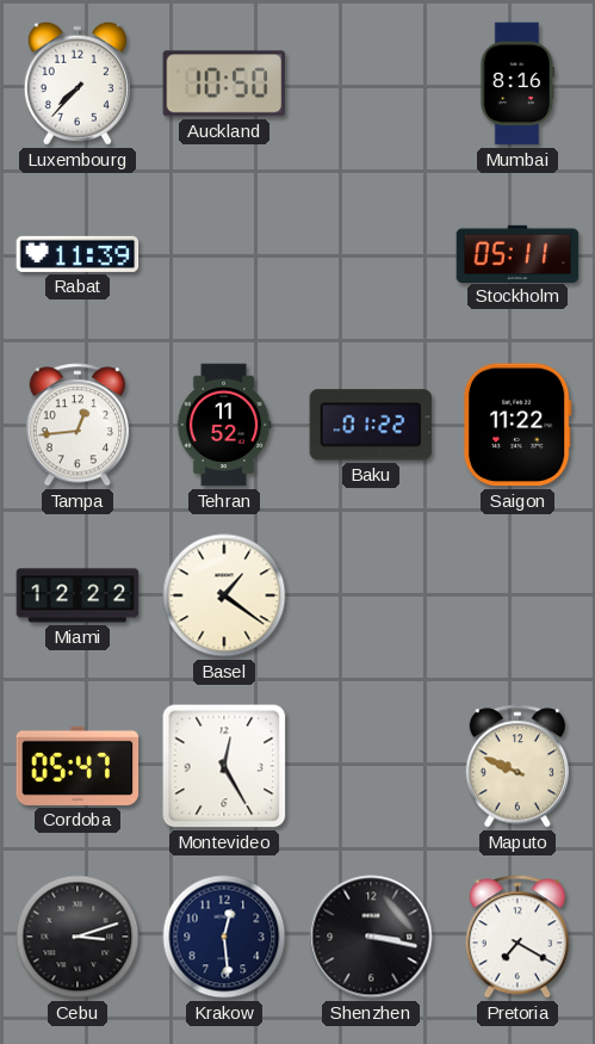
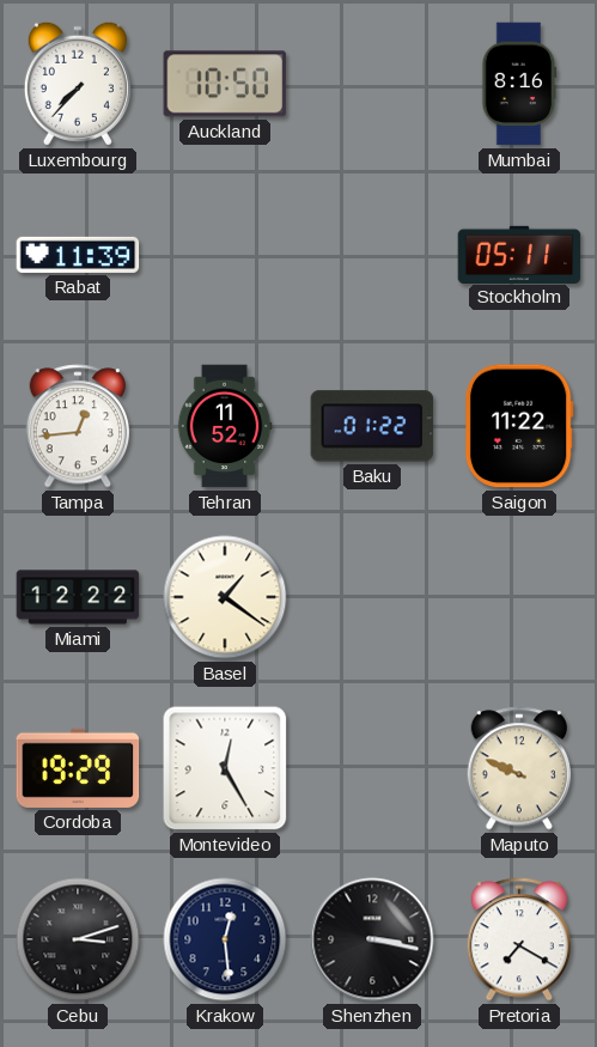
Cordoba: 05:47 -> 19:29 (78, 768)
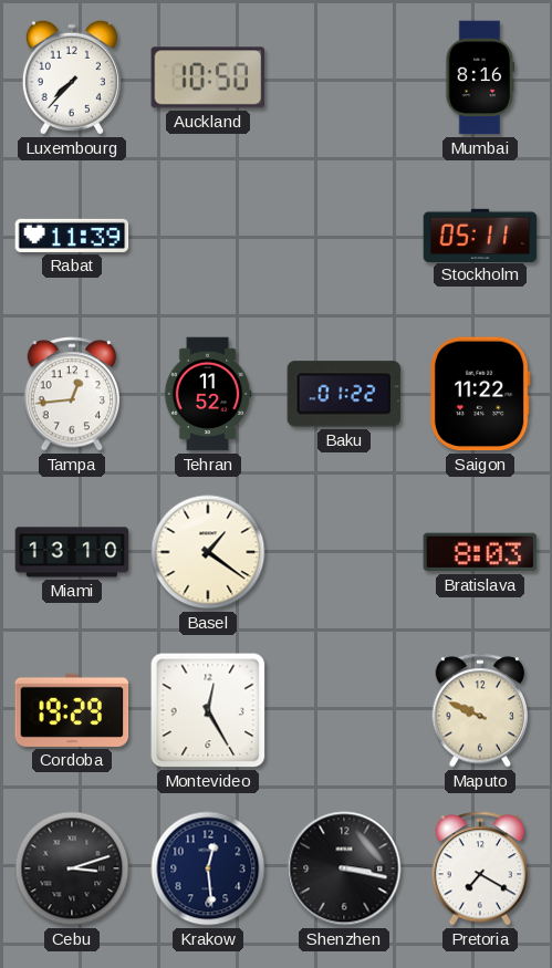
Miami: 12:22 -> 13:10 (72, 552)
Bratislava: none -> 8:03 (480, 552)
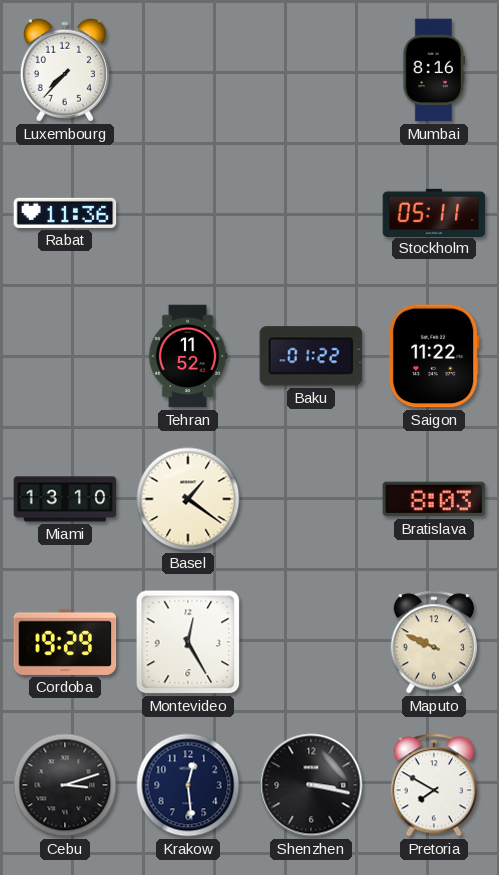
Auckland: 10:50 -> none (208, 77)
Rabat: 11:39 -> 11:36 (65, 213)
Tampa: 12:44 -> none (72, 394)
Pretoria: 7:20 -> 7:50 (434, 785)
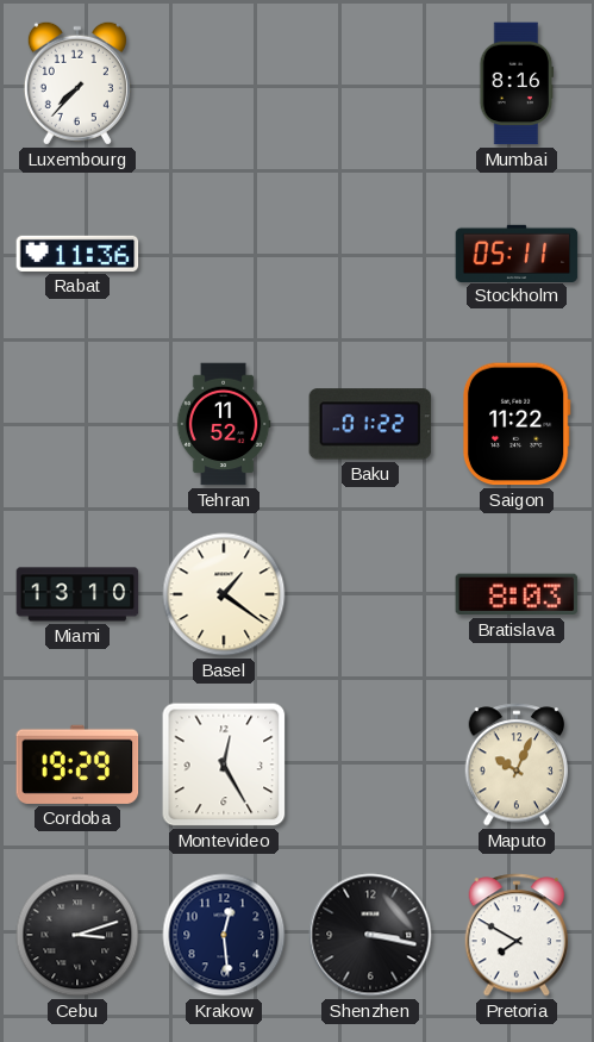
Maputo: 9:49 -> 10:04 (517, 765)
